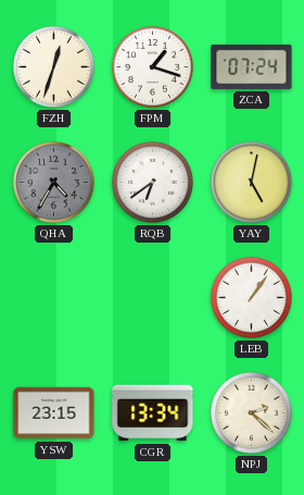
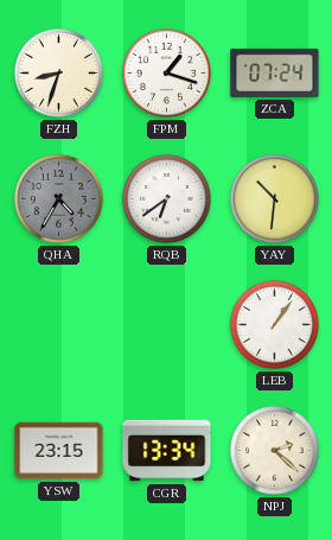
FZH: 12:33 -> 8:33 (58, 72)
YAY: 5:02 -> 10:31 (274, 198)
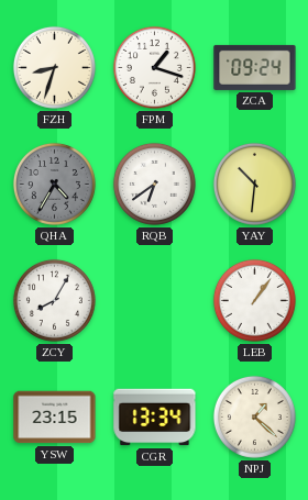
ZCA: 07:24 -> 09:24 (255, 67)
ZCY: none -> 8:05 (54, 300)
NPJ: 2:22 -> 1:22 (254, 416)
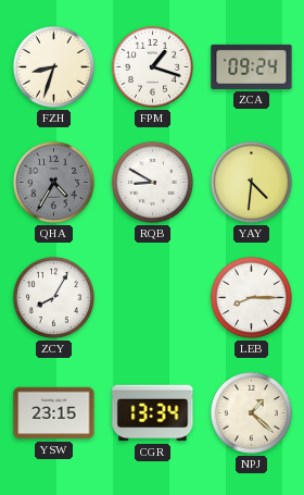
RQB: 6:39 -> 8:50 (152, 182)
YAY: 10:31 -> 4:31 (251, 182)
LEB: 1:06 -> 8:15 (251, 297)
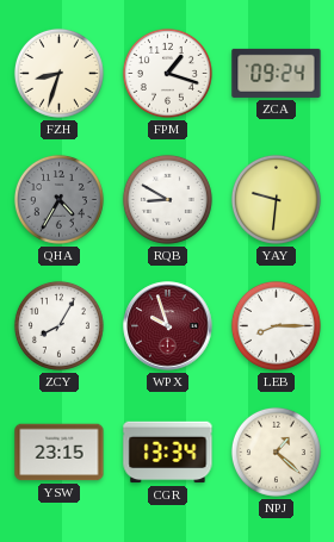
YAY: 4:31 -> 9:31 (276, 199)
WPX: none -> 9:57 (168, 326)
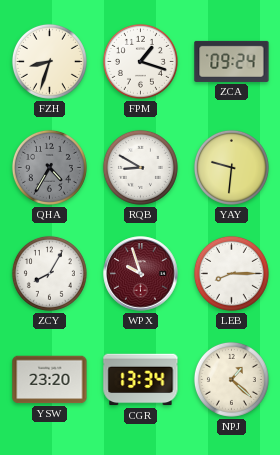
YSW: 23:15 -> 23:20 (50, 380)
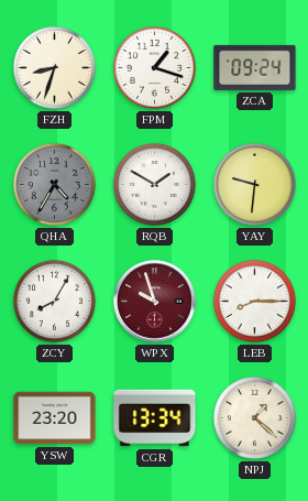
RQB: 8:50 -> 1:50 (154, 184)
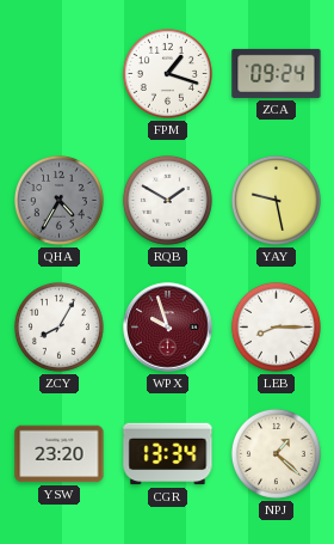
FZH: 8:33 -> none (54, 67)
YAY: 9:31 -> 9:28 (276, 200)
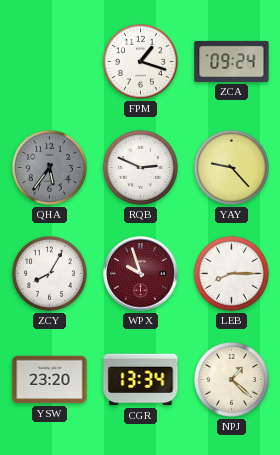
QHA: 4:35 -> 5:36 (49, 167)
RQB: 1:50 -> 2:49 (140, 167)
YAY: 9:28 -> 9:23 (231, 167)
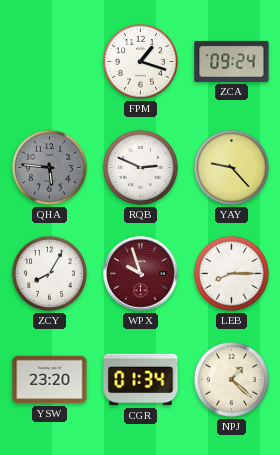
QHA: 5:36 -> 5:46 (49, 167)
CGR: 13:34 -> 01:34 (141, 380)
